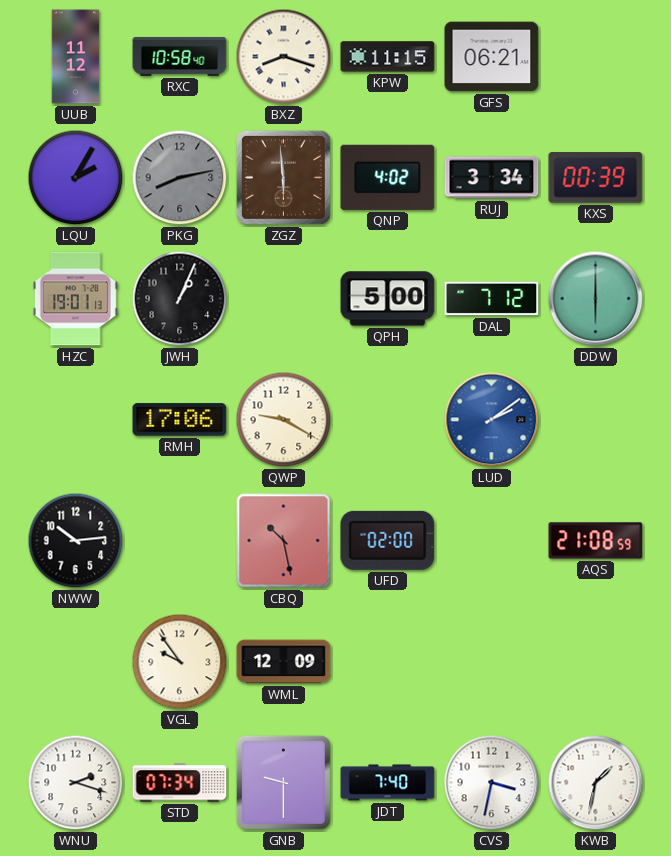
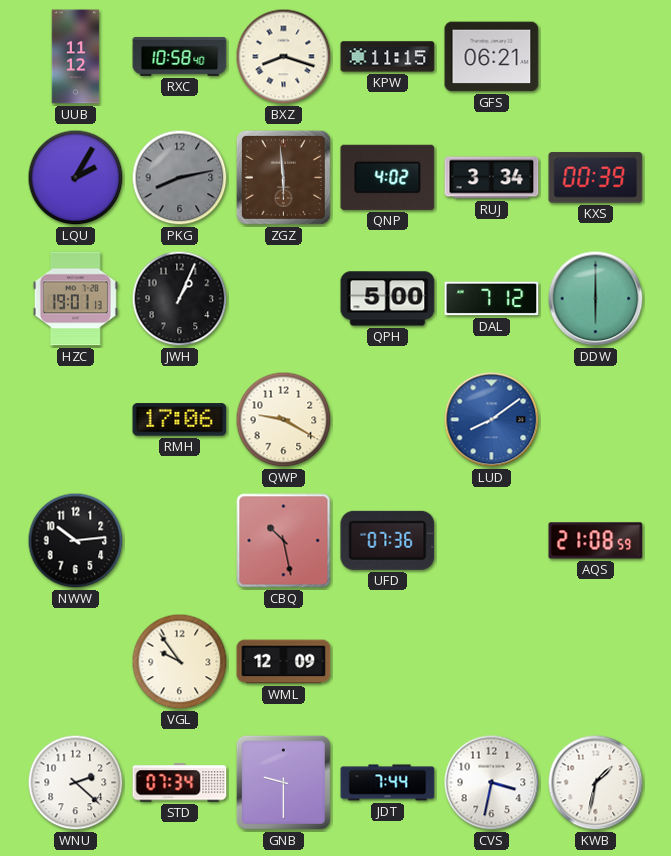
LUD: 2:09 -> 8:09 (492, 420)
UFD: 02:00 -> 07:36 (388, 540)
WNU: 2:18 -> 2:22 (76, 783)
JDT: 7:40 -> 7:44 (388, 783)
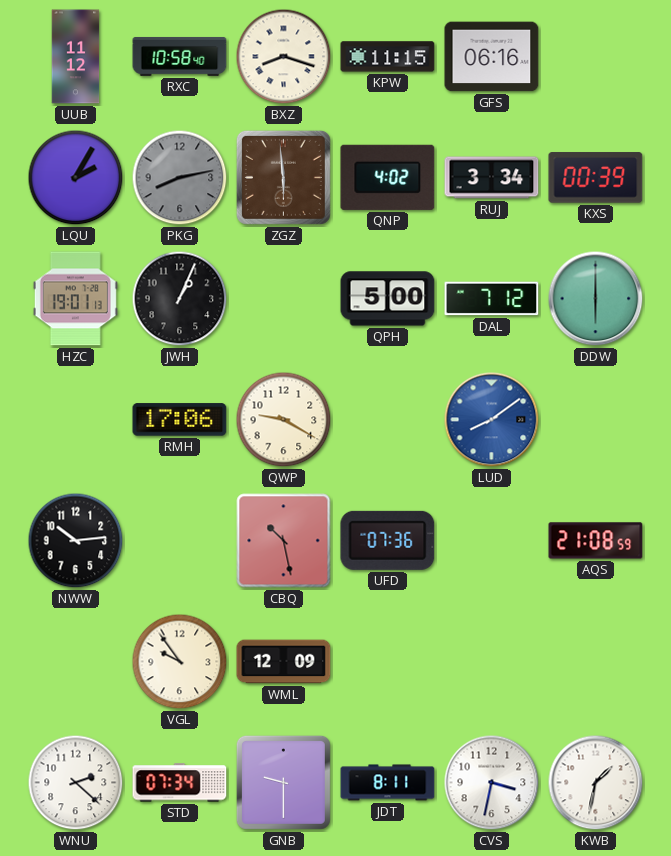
GFS: 06:21 -> 06:16 (492, 57)
JDT: 7:44 -> 8:11 (388, 783)
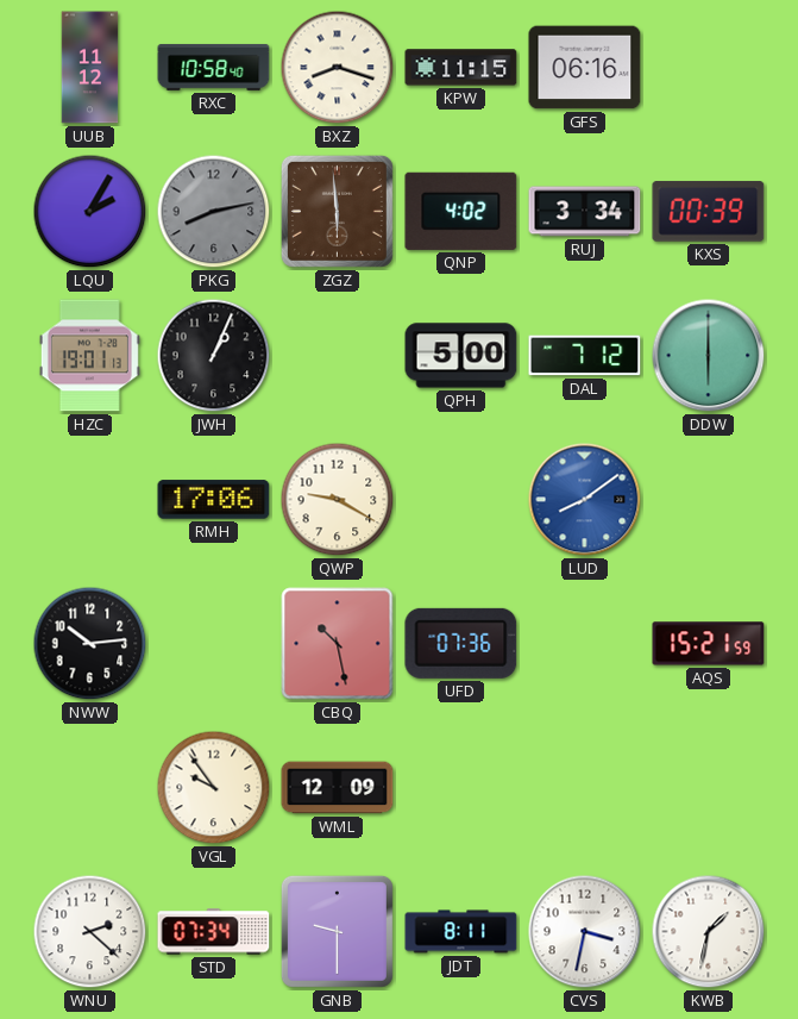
AQS: 21:08 -> 15:21 (709, 644)
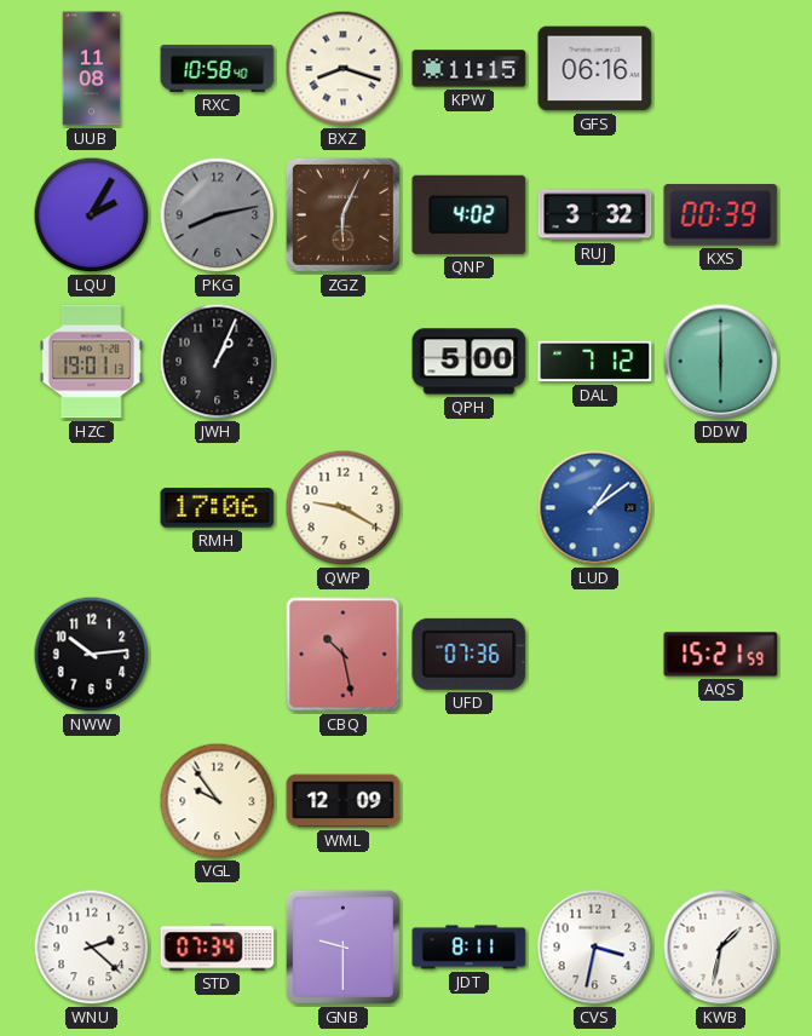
UUB: 11:12 -> 11:08 (92, 69)
ZGZ: 5:59 -> 6:04 (342, 214)
RUJ: 3:34 -> 3:32 (595, 215)
LUD: 8:09 -> 1:09 (595, 508)
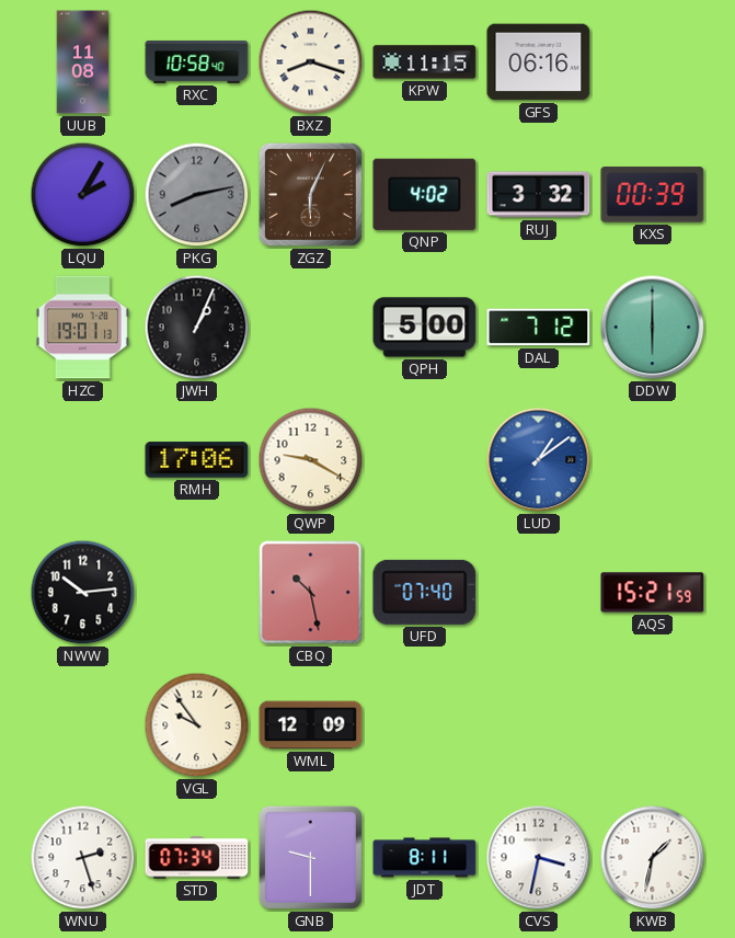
UFD: 07:36 -> 07:40 (425, 592)
WNU: 2:22 -> 2:27 (83, 858)
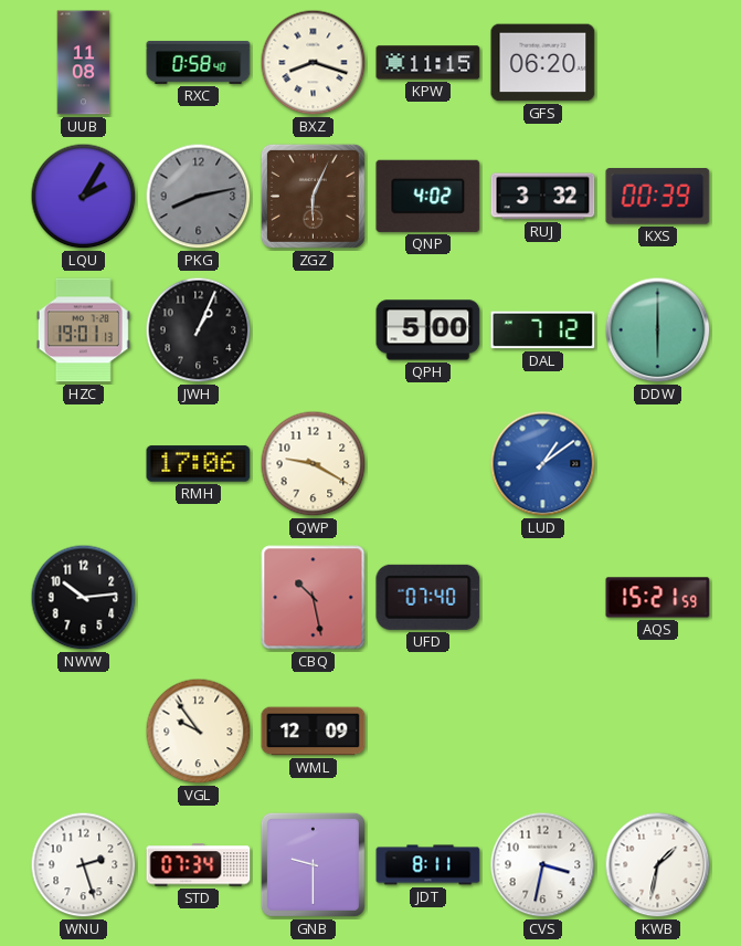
RXC: 10:58 -> 0:58 (199, 62)
GFS: 06:16 -> 06:20 (543, 63)
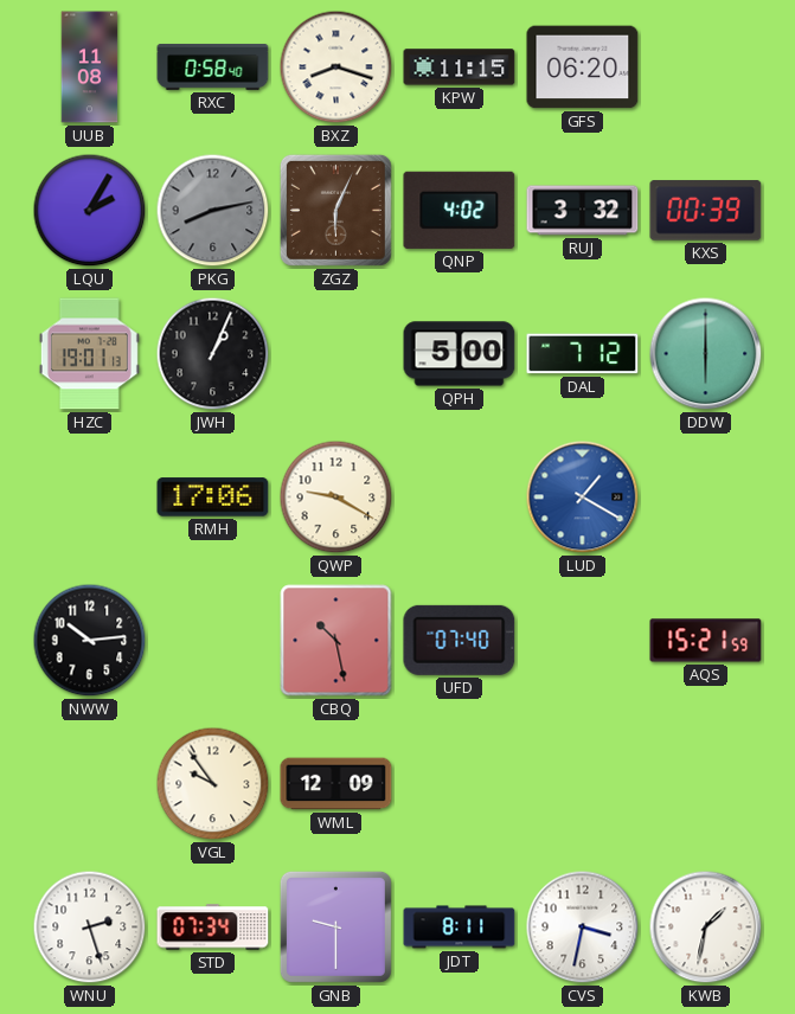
LUD: 1:09 -> 1:20 (583, 498)
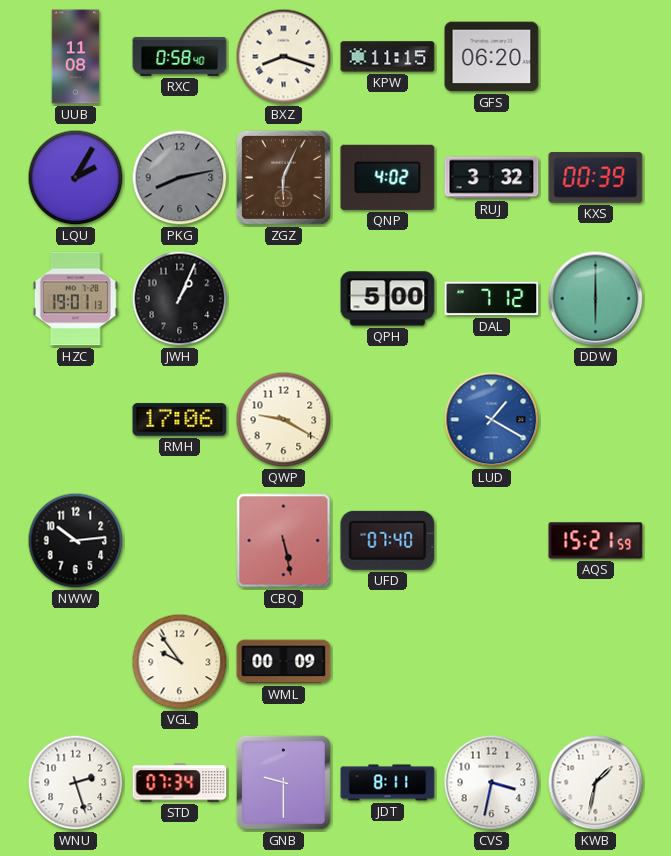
CBQ: 10:28 -> 5:28 (284, 541)
WML: 12:09 -> 00:09 (284, 662)
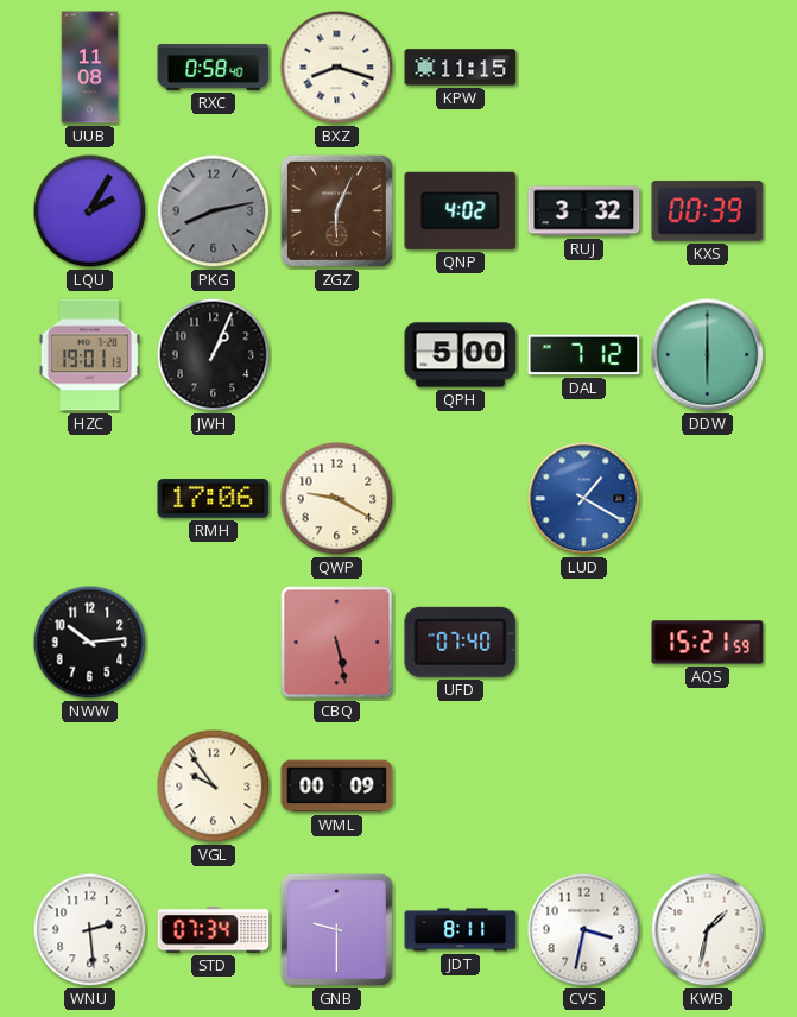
GFS: 06:20 -> none (492, 57)
WNU: 2:27 -> 2:29 (90, 930)
